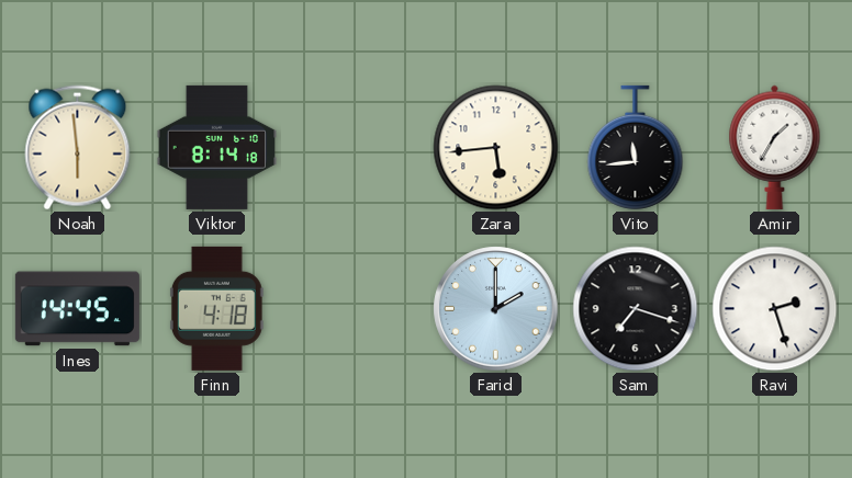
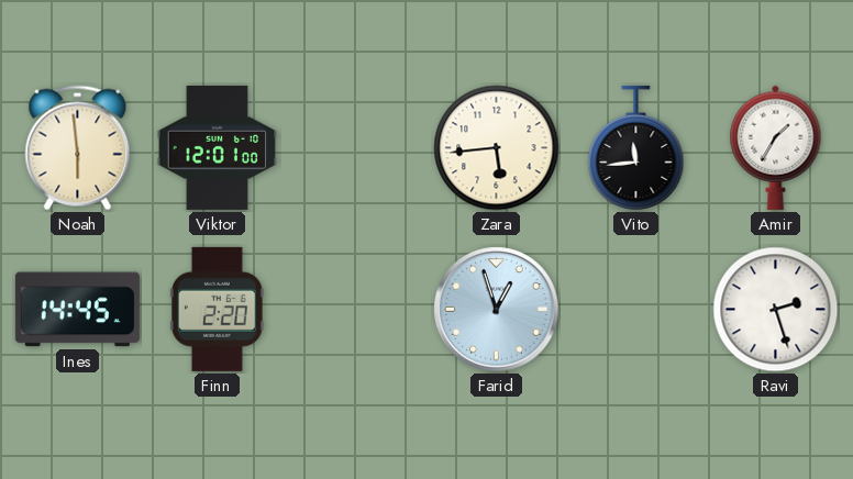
Viktor: 8:14 -> 12:01 (218, 147)
Finn: 4:18 -> 2:20 (217, 309)
Farid: 2:00 -> 12:57 (497, 310)
Sam: 7:18 -> none (636, 309)
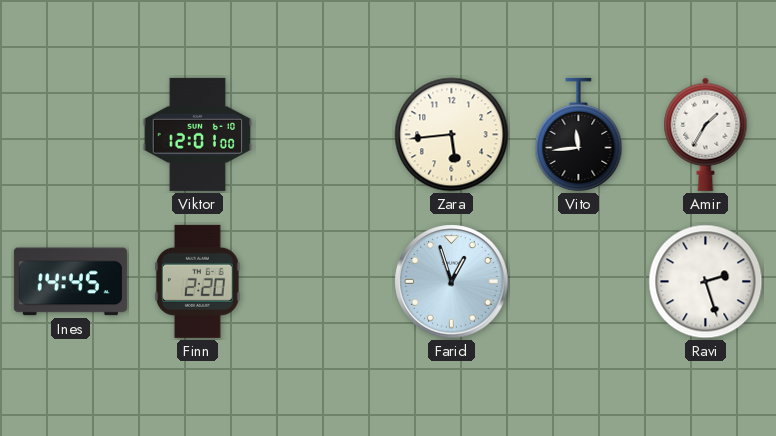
Noah: 5:59 -> none (78, 148)
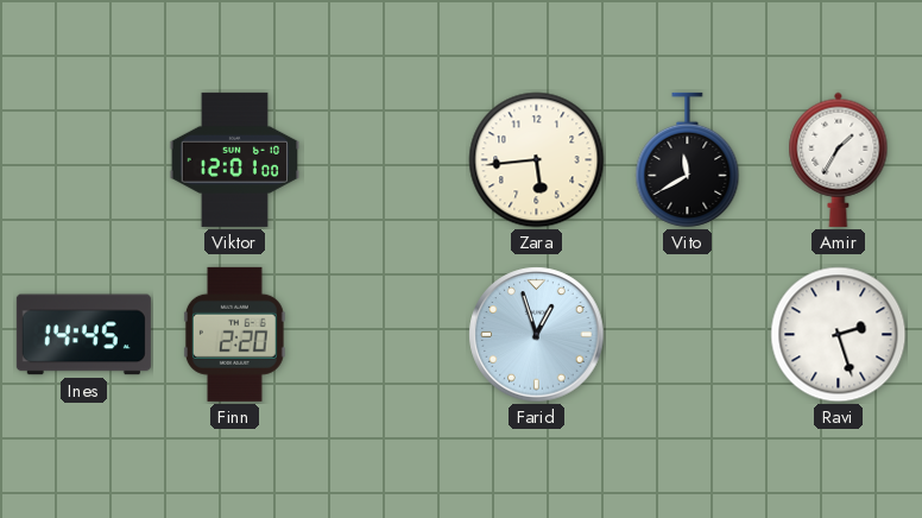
Vito: 11:44 -> 11:40 (688, 159)
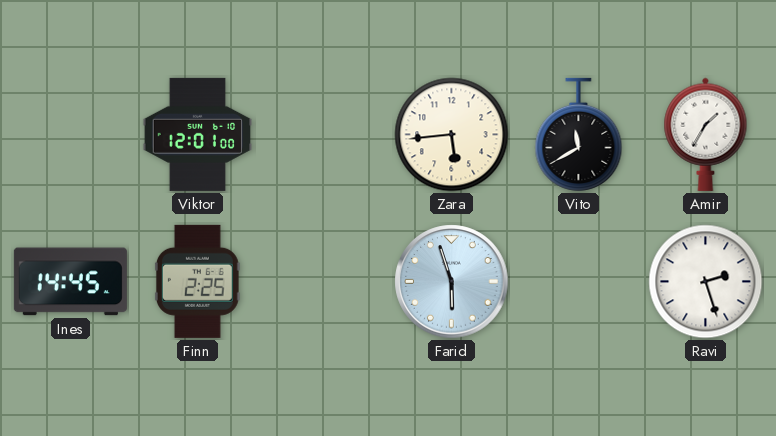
Finn: 2:20 -> 2:25 (197, 281)
Farid: 12:57 -> 5:57 (452, 282)
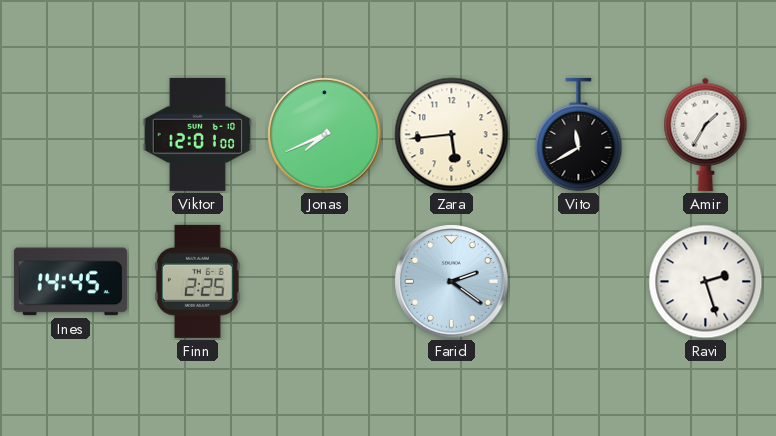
Jonas: none -> 7:41 (325, 135)
Farid: 5:57 -> 2:21 (452, 282)
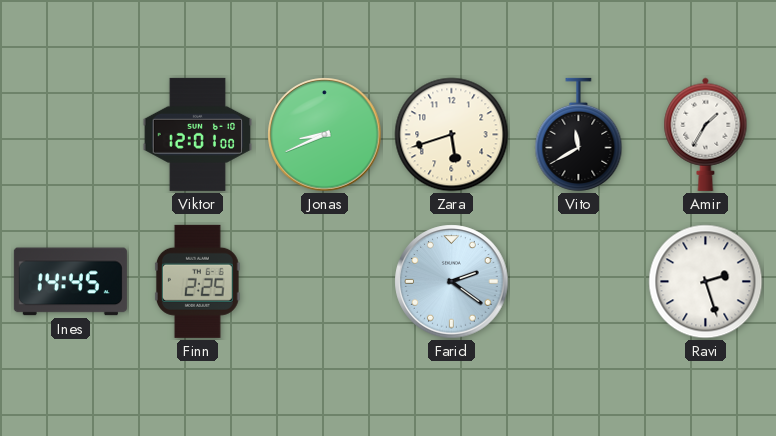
Jonas: 7:41 -> 8:41 (325, 135)
Zara: 5:44 -> 5:42 (452, 135)
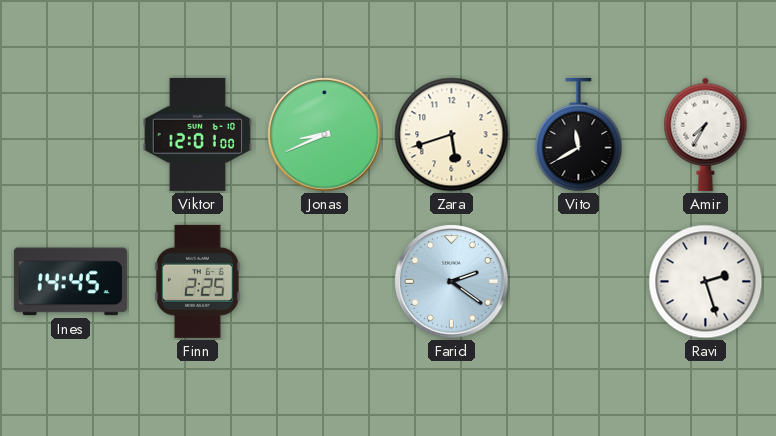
Amir: 1:35 -> 7:35 (706, 134)
